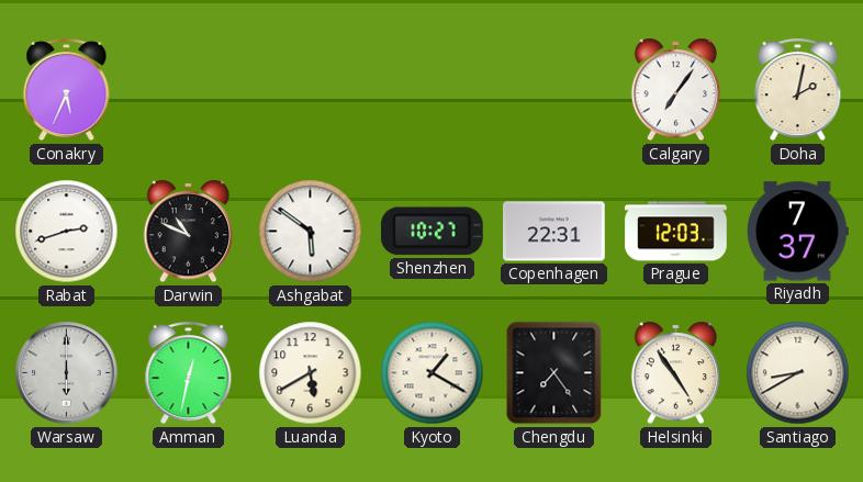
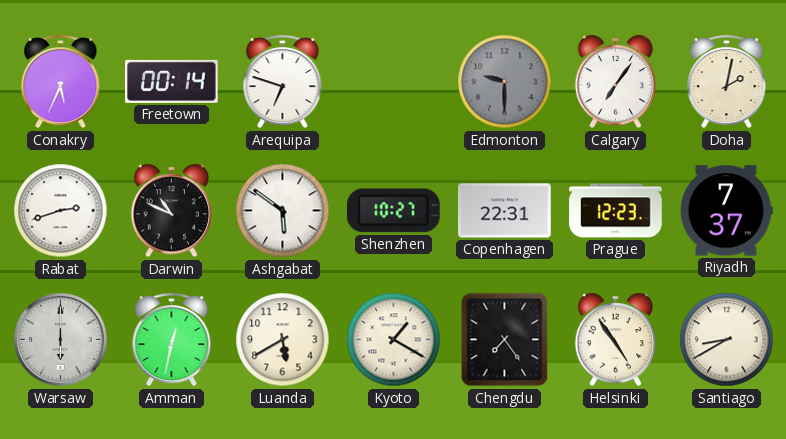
Freetown: none -> 00:14 (172, 81)
Arequipa: none -> 6:48 (283, 82)
Edmonton: none -> 9:30 (505, 82)
Prague: 12:03 -> 12:23 (616, 211)
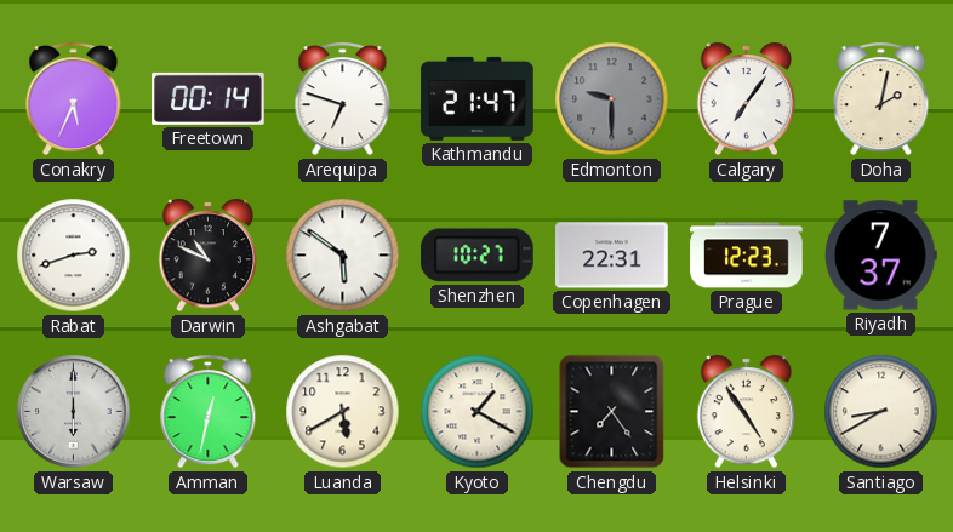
Kathmandu: none -> 21:47 (478, 98)
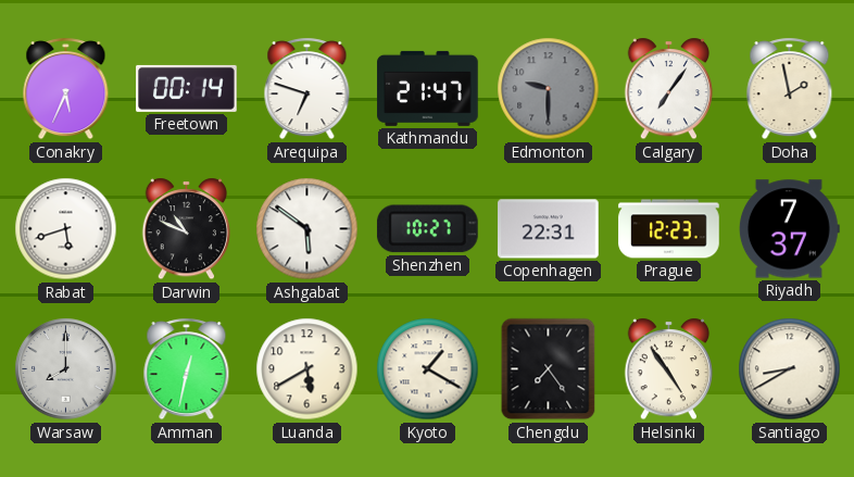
Doha: 2:02 -> 1:58 (790, 89)
Rabat: 2:42 -> 5:42 (66, 229)
Warsaw: 6:00 -> 8:00 (66, 369)
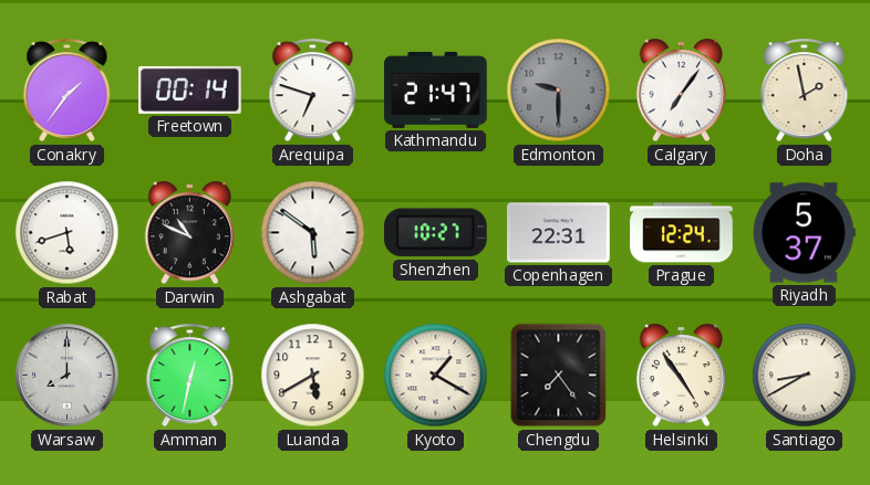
Conakry: 5:34 -> 1:36 (68, 91)
Prague: 12:23 -> 12:24 (682, 233)
Riyadh: 7:37 -> 5:37 (804, 233)
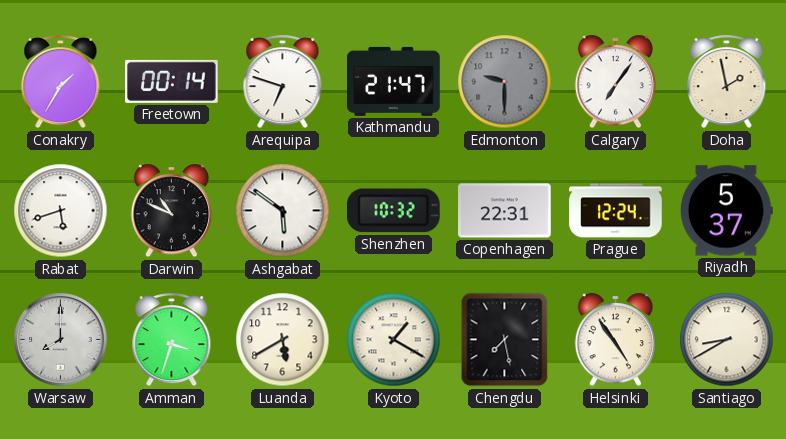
Conakry: 1:36 -> 1:35 (61, 82)
Shenzhen: 10:27 -> 10:32 (393, 211)
Amman: 12:32 -> 3:33 (172, 340)
Chengdu: 7:24 -> 7:28 (505, 340)
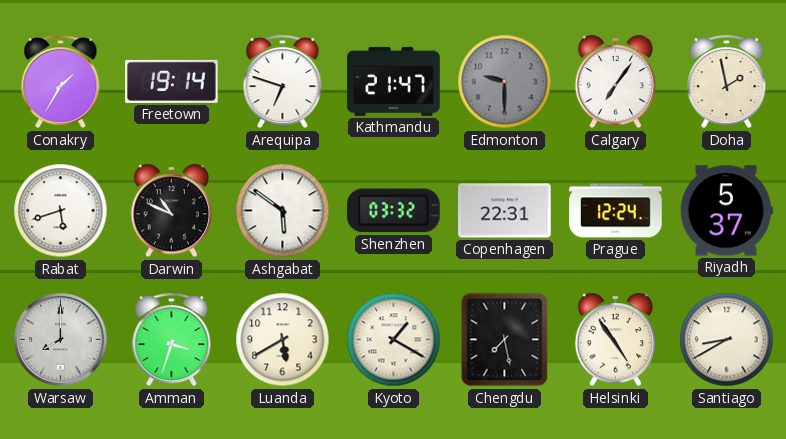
Freetown: 00:14 -> 19:14 (172, 81)
Shenzhen: 10:32 -> 03:32 (393, 211)
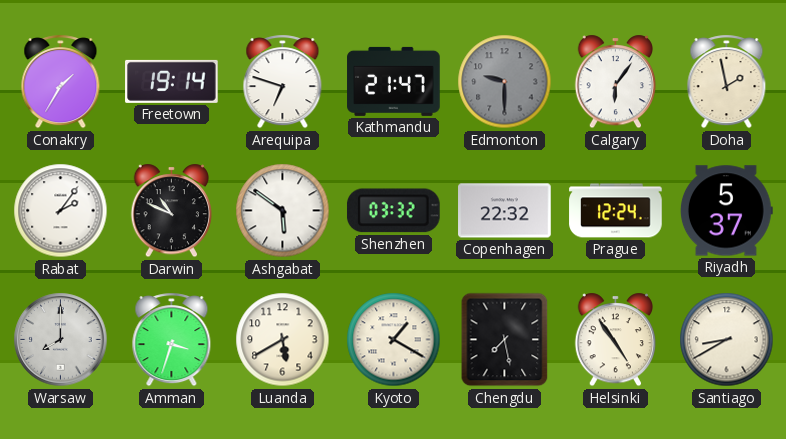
Calgary: 7:06 -> 6:06 (616, 82)
Rabat: 5:42 -> 2:06 (61, 211)
Copenhagen: 22:31 -> 22:32 (505, 211)
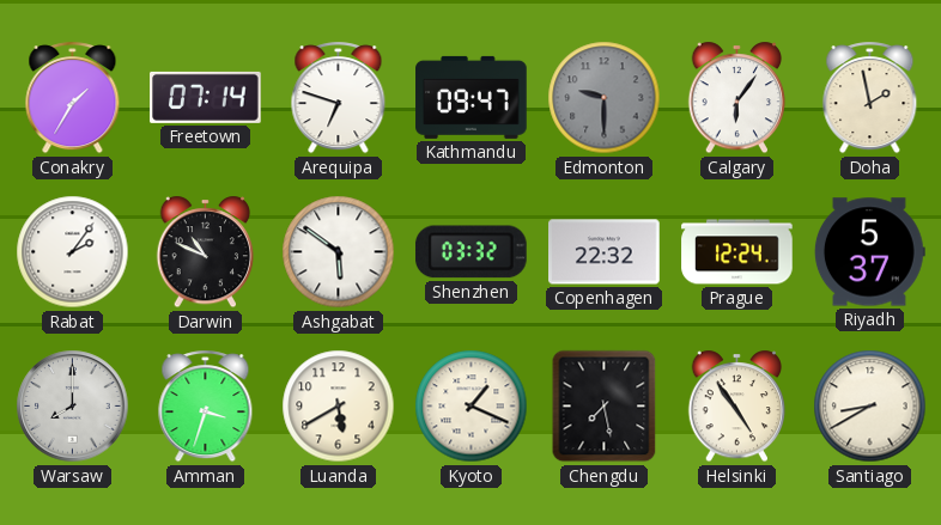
Freetown: 19:14 -> 07:14 (206, 97)
Kathmandu: 21:47 -> 09:47 (472, 97)
Kyoto: 1:20 -> 1:19 (472, 407)
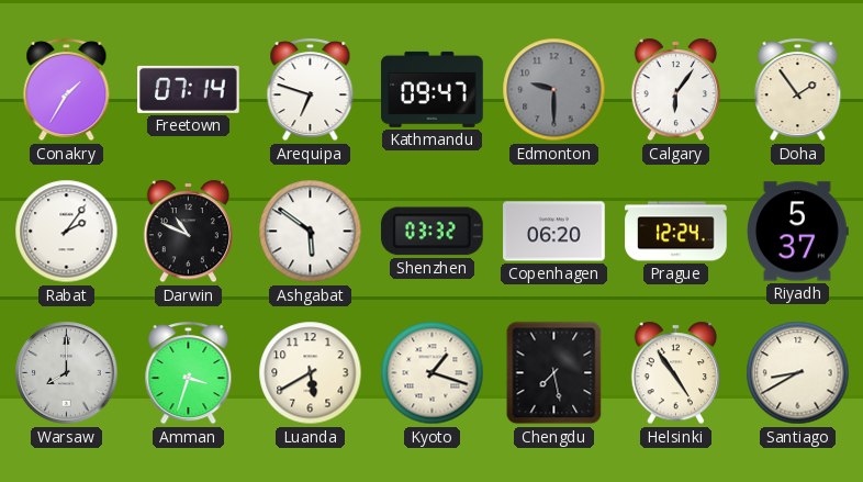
Doha: 1:58 -> 1:54 (798, 90)
Copenhagen: 22:32 -> 06:20 (554, 232)
Kyoto: 1:19 -> 1:18 (433, 373)
